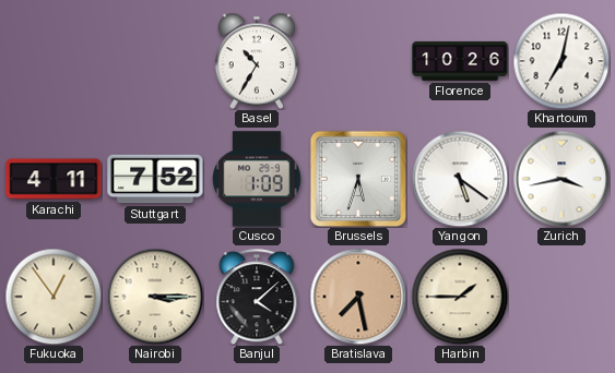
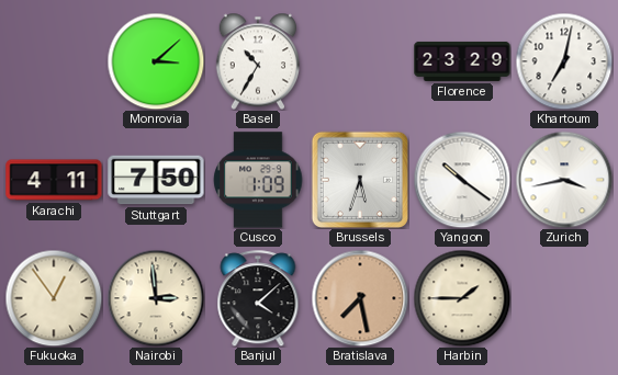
Monrovia: none -> 3:08 (156, 61)
Florence: 10:26 -> 23:29 (462, 61)
Stuttgart: 7:52 -> 7:50 (156, 180)
Yangon: 5:21 -> 10:21 (462, 180)
Nairobi: 3:15 -> 2:59 (156, 298)
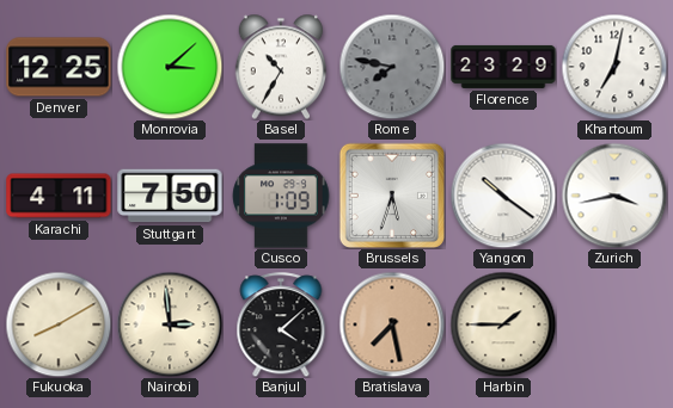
Denver: none -> 12:25 (59, 67)
Rome: none -> 7:47 (392, 67)
Fukuoka: 12:54 -> 8:10 (59, 324)
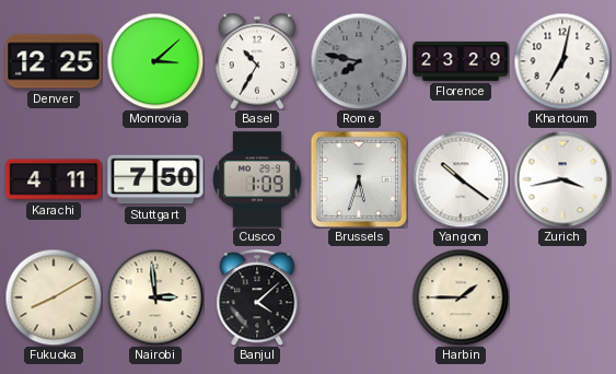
Bratislava: 7:28 -> none (392, 324)
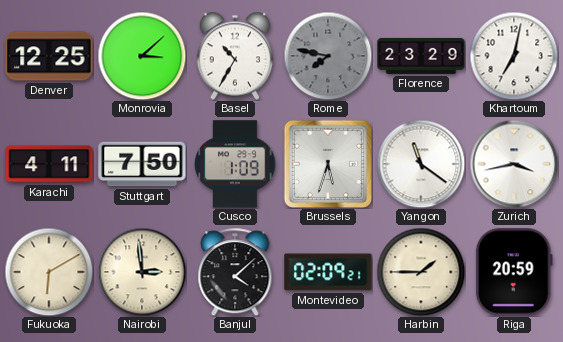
Yangon: 10:21 -> 11:21 (421, 164)
Fukuoka: 8:10 -> 6:10 (49, 272)
Montevideo: none -> 02:09 (328, 272)
Riga: none -> 20:59 (514, 272)
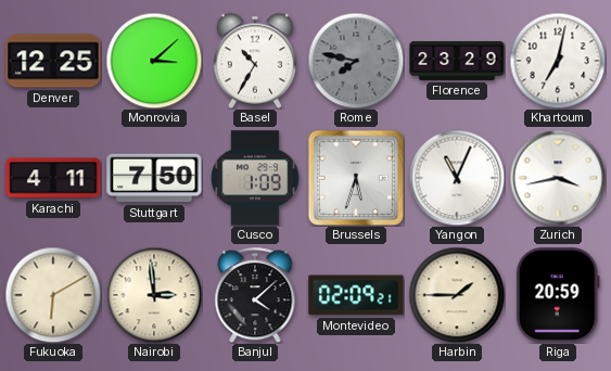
Yangon: 11:21 -> 11:04 (457, 178)
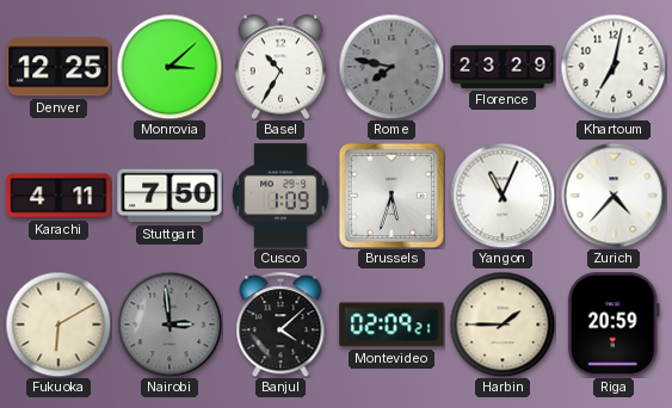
Zurich: 3:43 -> 4:37 (614, 196)
Nairobi dial: cream -> grey (169, 324)
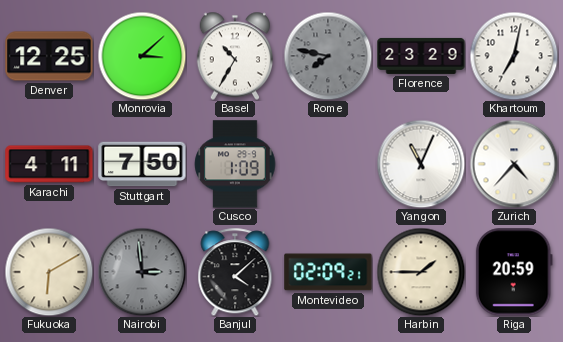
Brussels: 5:33 -> none (390, 194)
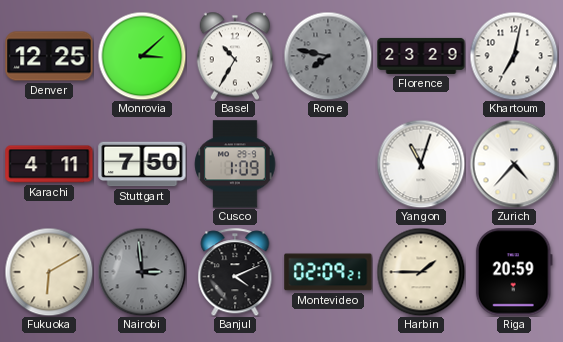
Yangon: 11:04 -> 11:03 (421, 164)
Banjul: 4:08 -> 4:11 (235, 272)
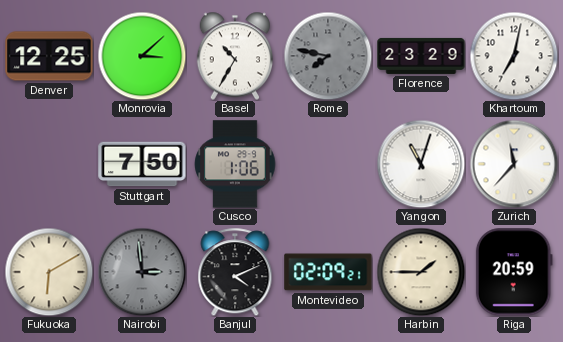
Karachi: 4:11 -> none (49, 164)
Cusco: 1:09 -> 1:06 (235, 164)
Zurich: 4:37 -> 11:37 (514, 164)
